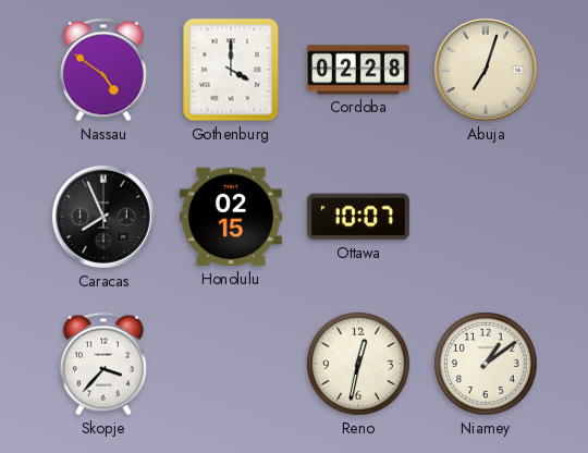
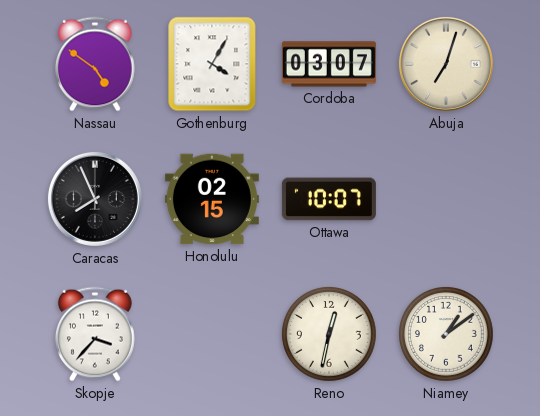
Gothenburg: 4:00 -> 4:05 (212, 64)
Cordoba: 02:28 -> 03:07 (329, 64)
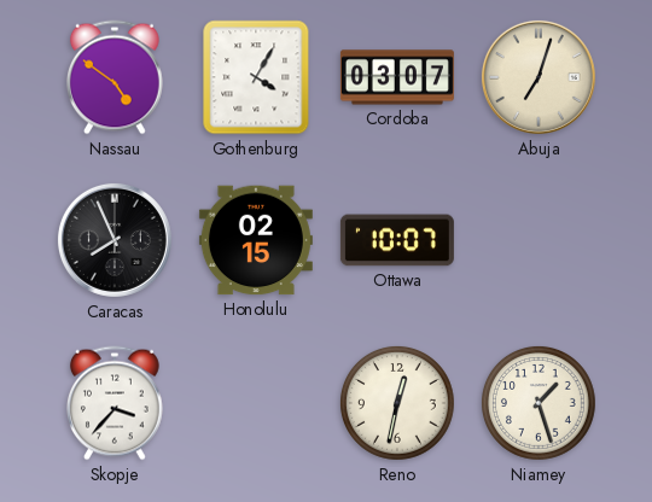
Niamey: 1:09 -> 1:27 (539, 403)
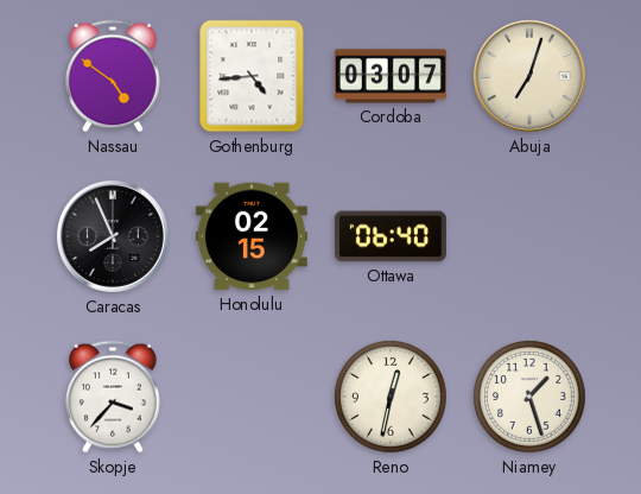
Gothenburg: 4:05 -> 4:44 (252, 76)
Ottawa: 10:07 -> 06:40 (391, 236)
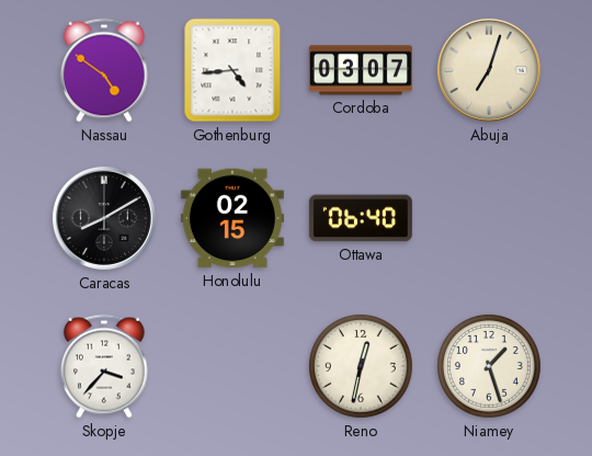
Caracas: 7:56 -> 8:10 (104, 218)
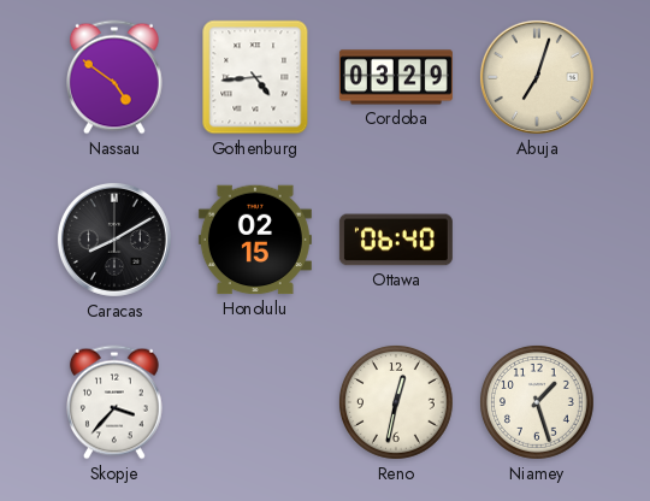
Cordoba: 03:07 -> 03:29 (396, 77)
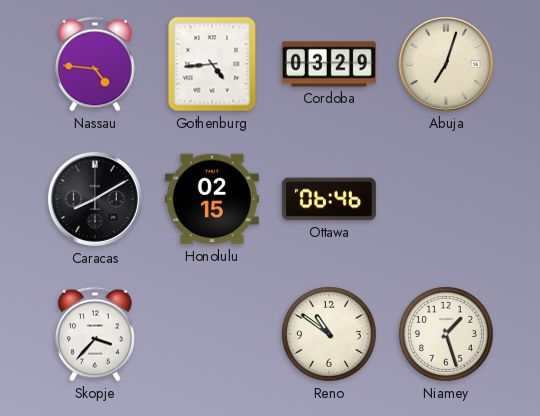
Nassau: 4:51 -> 4:46 (95, 64)
Ottawa: 06:40 -> 06:46 (329, 199)
Reno: 12:32 -> 10:51 (329, 334)
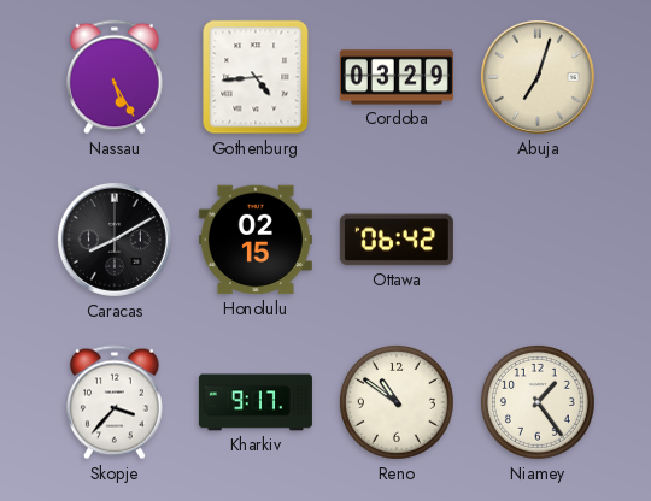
Nassau: 4:46 -> 5:25 (115, 77)
Ottawa: 06:46 -> 06:42 (397, 240)
Kharkiv: none -> 9:17 (256, 402)
Niamey: 1:27 -> 1:24 (538, 402)
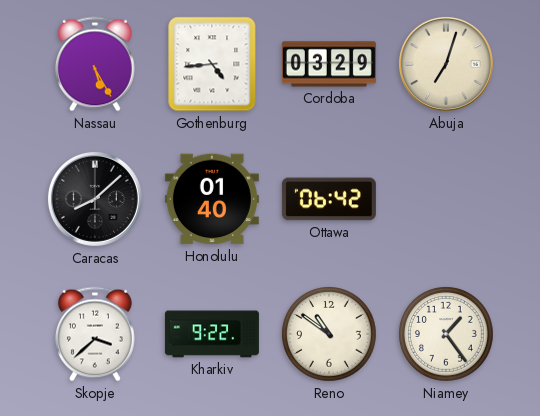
Caracas: 8:10 -> 8:08 (95, 199)
Honolulu: 02:15 -> 01:40 (212, 199)
Skopje: 3:37 -> 3:38 (95, 334)
Kharkiv: 9:17 -> 9:22 (212, 334)
